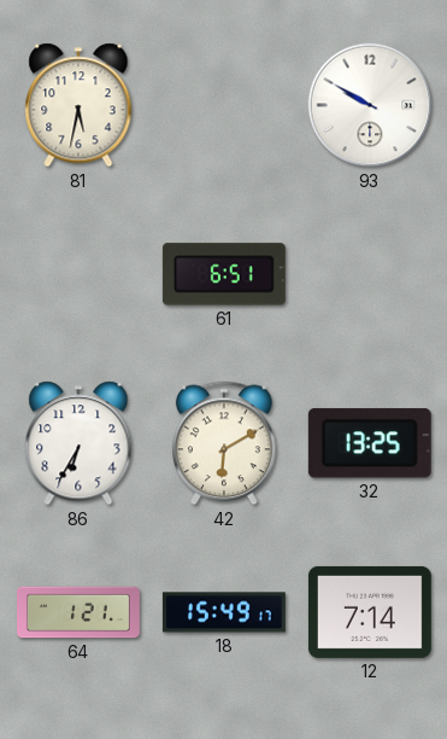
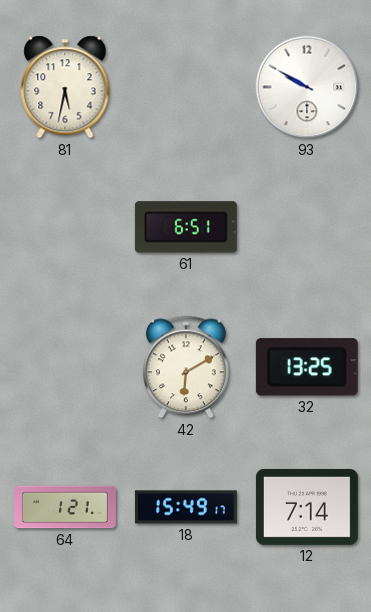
86: 6:35 -> none (78, 443)
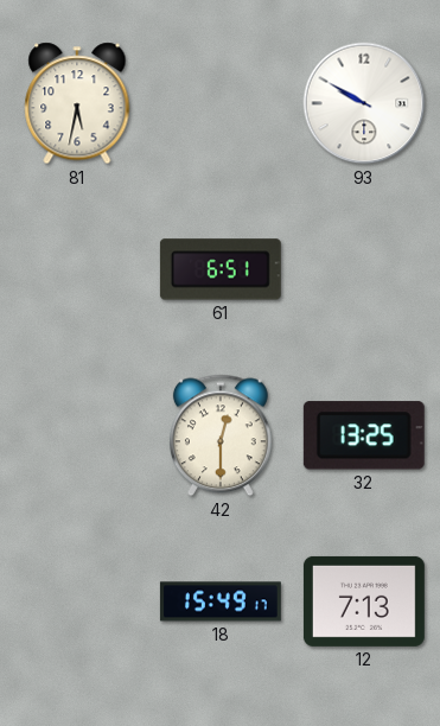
42: 6:10 -> 12:30 (221, 435)
64: 1:21 -> none (66, 507)
12: 7:14 -> 7:13 (364, 601)
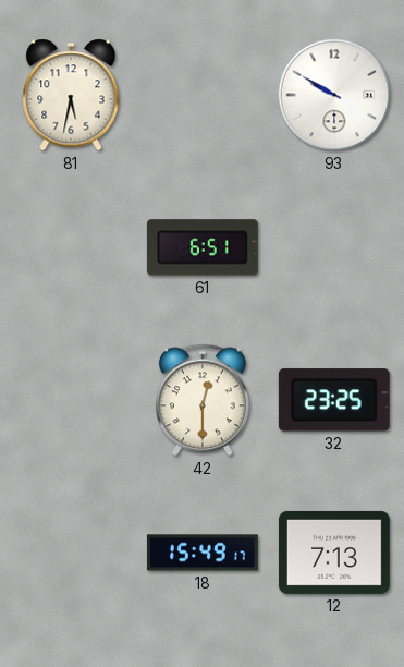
32: 13:25 -> 23:25 (334, 400)
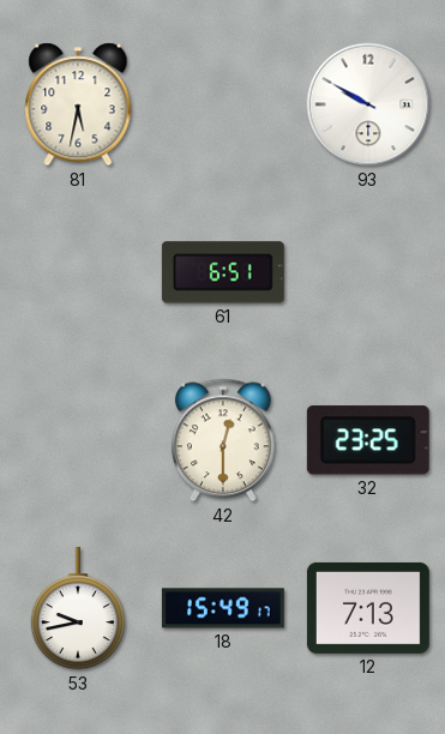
53: none -> 9:43 (78, 608)
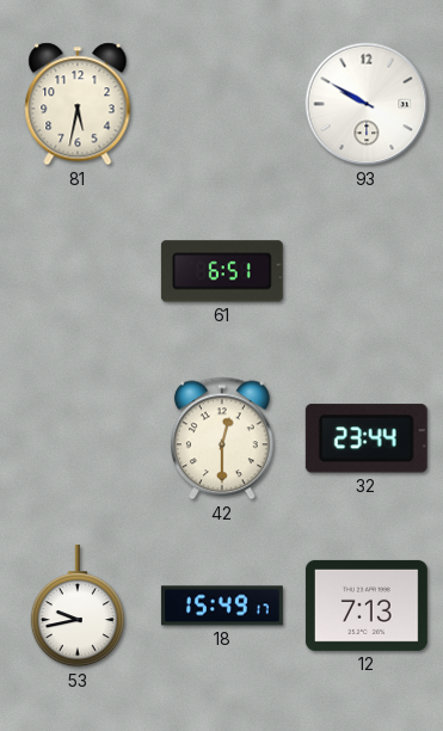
32: 23:25 -> 23:44 (367, 438)
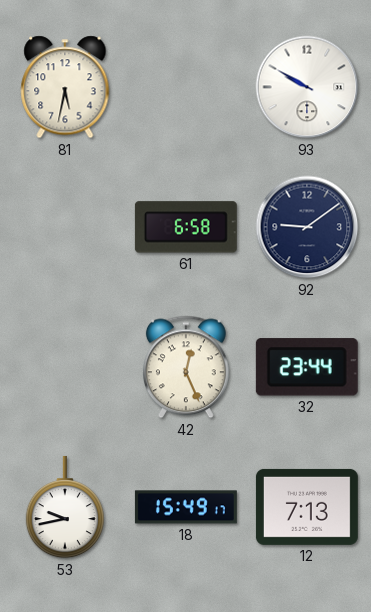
61: 6:51 -> 6:58 (186, 227)
92: none -> 9:09 (307, 227)
42: 12:30 -> 12:26 (186, 367)
